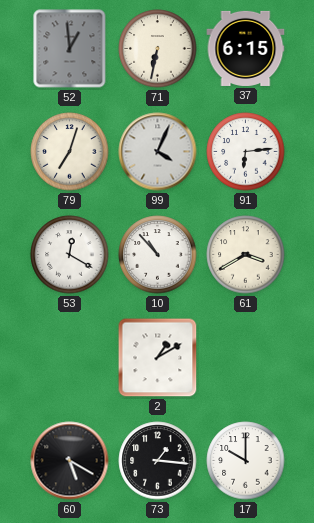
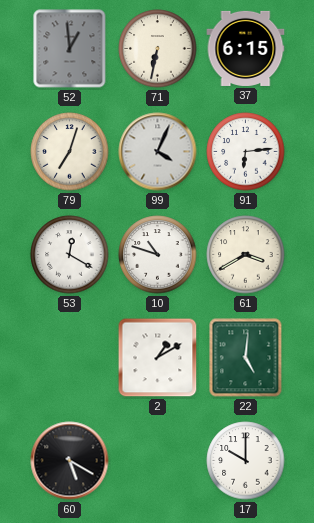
10: 10:53 -> 10:48 (158, 255)
22: none -> 5:01 (246, 358)
73: 1:16 -> none (158, 461)
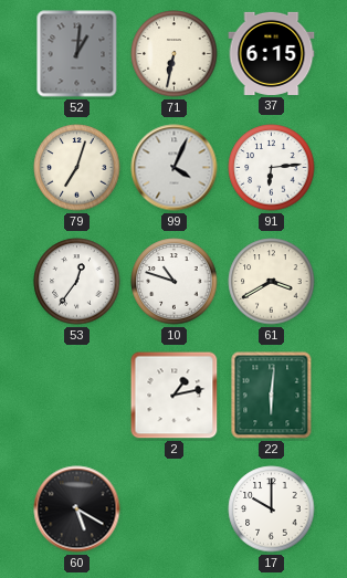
52: 12:59 -> 1:01 (77, 54)
53: 12:20 -> 12:36 (77, 282)
2: 1:10 -> 1:13 (175, 396)
22: 5:01 -> 6:01 (272, 396)
